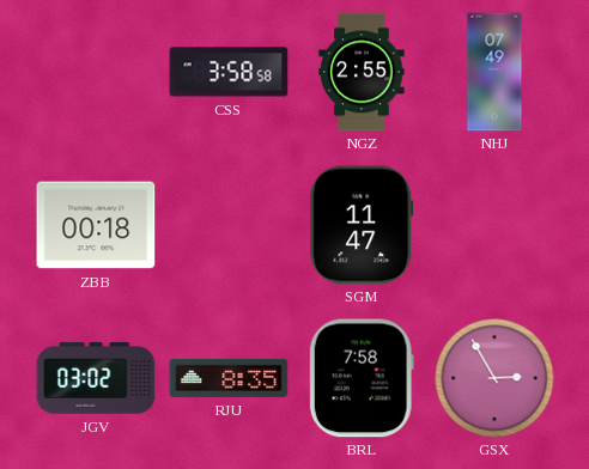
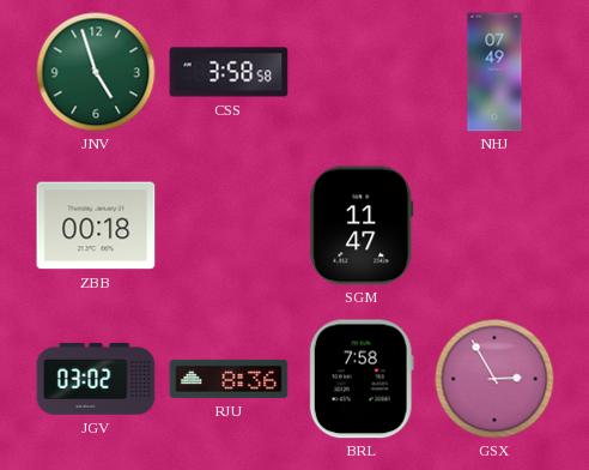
JNV: none -> 4:57 (96, 72)
NGZ: 2:55 -> none (362, 72)
RJU: 8:35 -> 8:36 (229, 379)
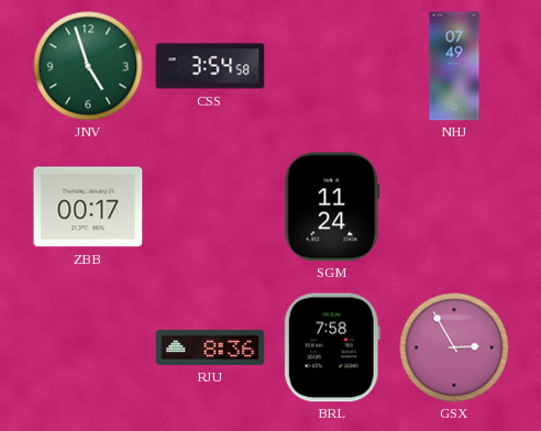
CSS: 3:58 -> 3:54 (210, 66)
ZBB: 00:18 -> 00:17 (88, 207)
SGM: 11:47 -> 11:24 (332, 207)
JGV: 03:02 -> none (96, 379)
